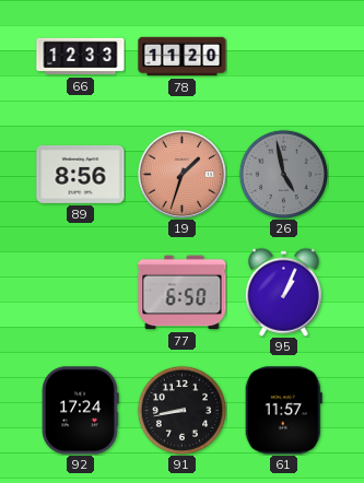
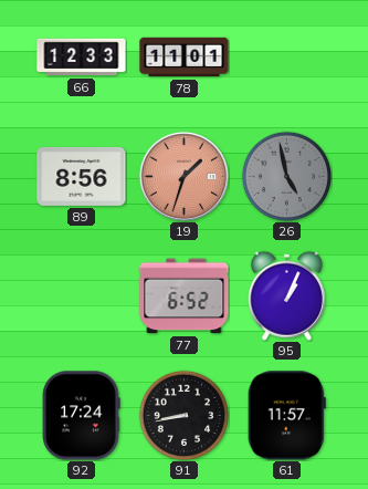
78: 11:20 -> 11:01 (185, 58)
77: 6:50 -> 6:52 (185, 296)
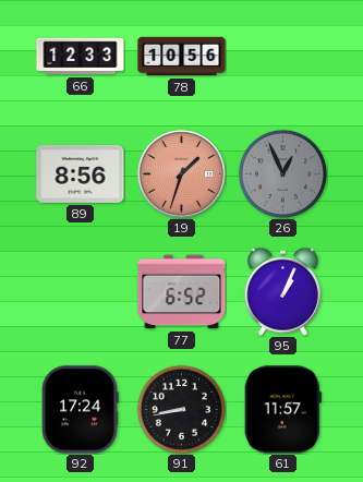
78: 11:01 -> 10:56 (182, 57)
26: 4:58 -> 12:56 (282, 173)
